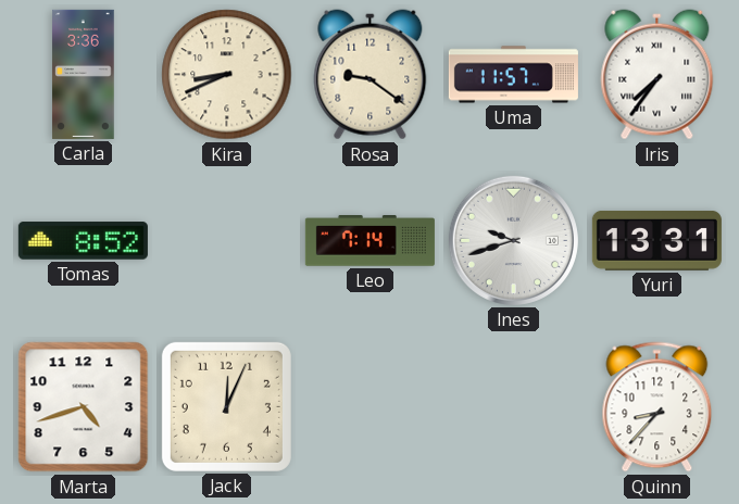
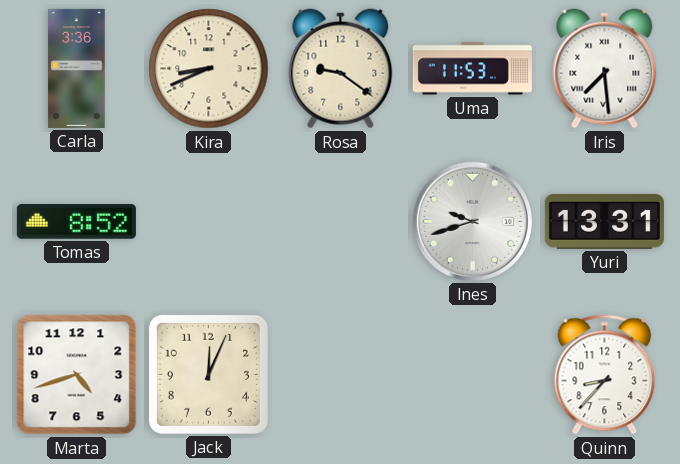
Uma: 11:57 -> 11:53 (472, 69)
Iris: 7:36 -> 7:29 (605, 69)
Leo: 7:14 -> none (369, 241)
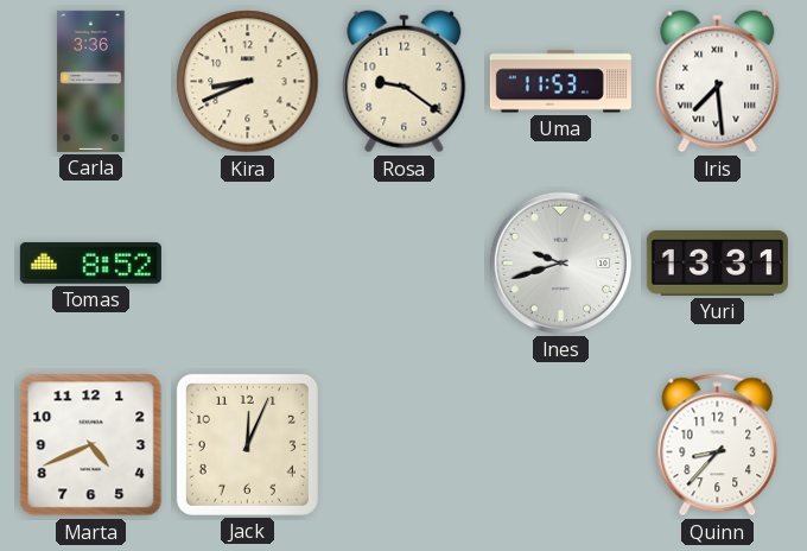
Marta: 4:42 -> 4:41 (91, 445)
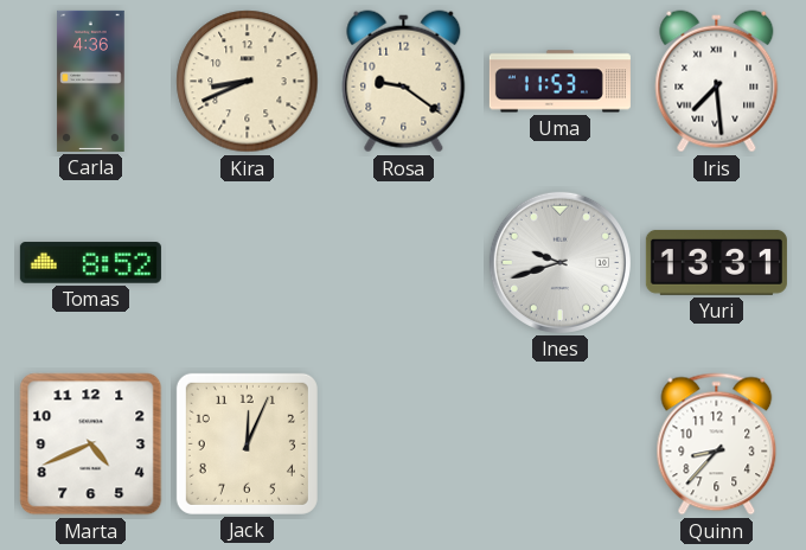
Carla: 3:36 -> 4:36 (91, 81)
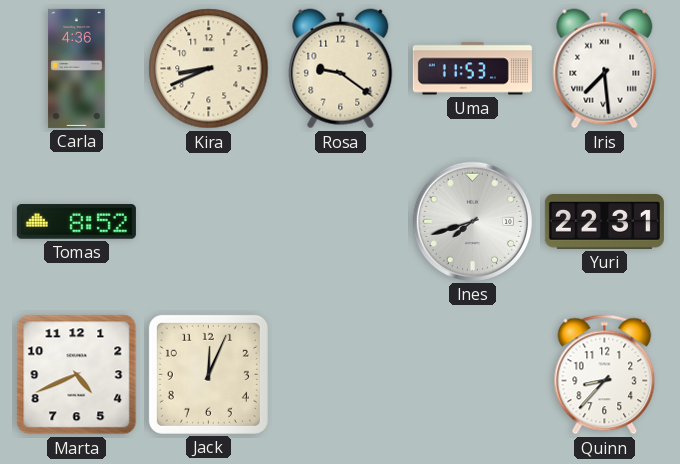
Ines: 9:42 -> 7:42 (472, 221)
Yuri: 13:31 -> 22:31 (604, 222)
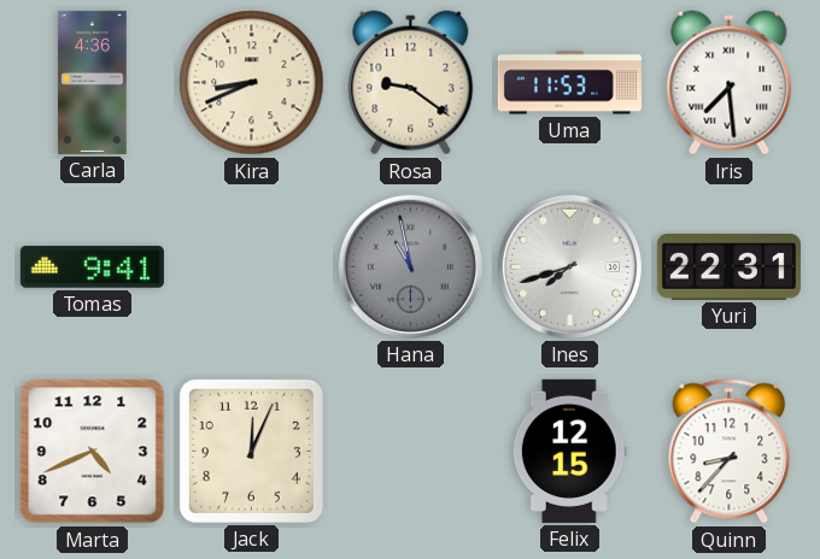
Tomas: 8:52 -> 9:41 (92, 267)
Hana: none -> 10:58 (410, 266)
Felix: none -> 12:15 (569, 451)
